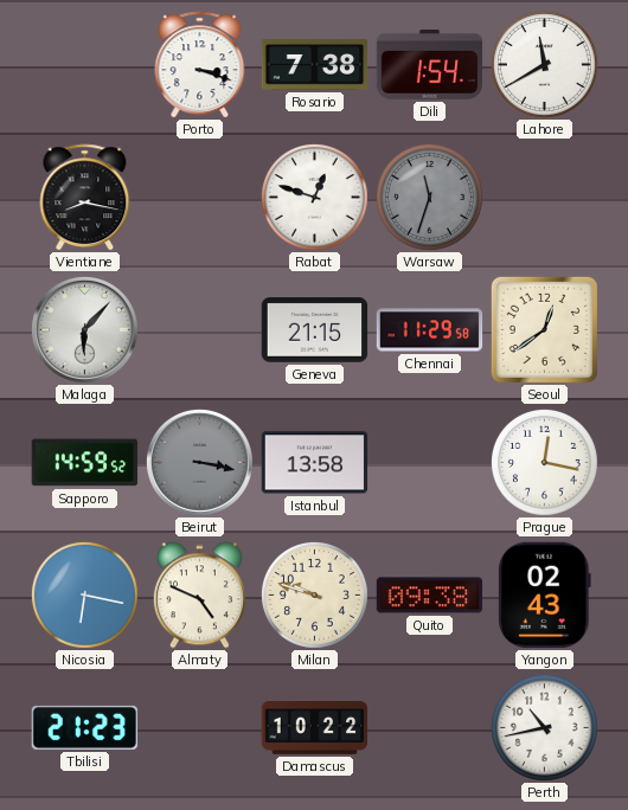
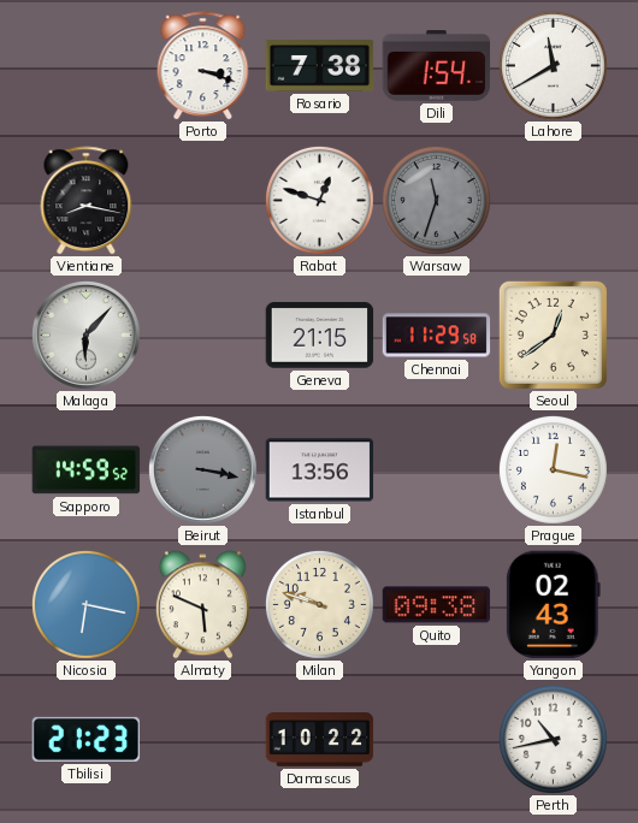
Istanbul: 13:58 -> 13:56 (320, 470)
Almaty: 4:49 -> 5:49 (202, 605)
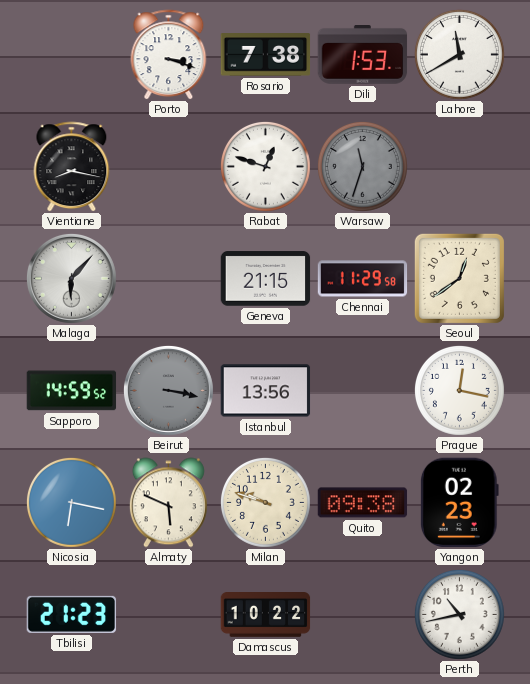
Dili: 1:54 -> 1:53 (363, 55)
Yangon: 02:43 -> 02:23 (459, 503)
